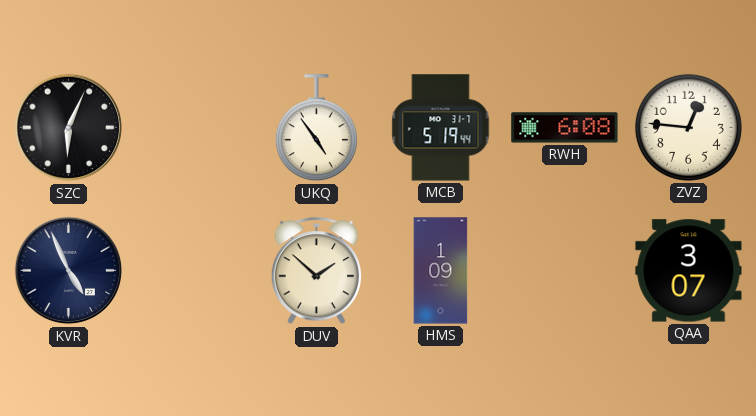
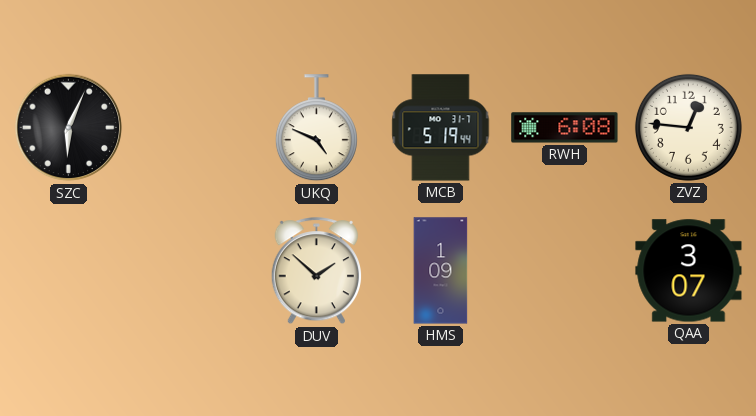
UKQ: 4:54 -> 4:49 (316, 128)
KVR: 4:56 -> none (69, 271)
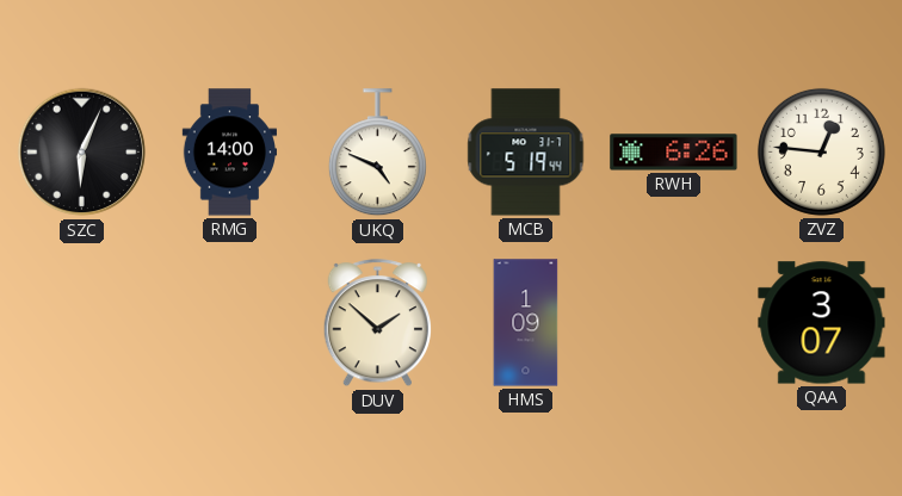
RMG: none -> 14:00 (229, 153)
RWH: 6:08 -> 6:26 (674, 153)
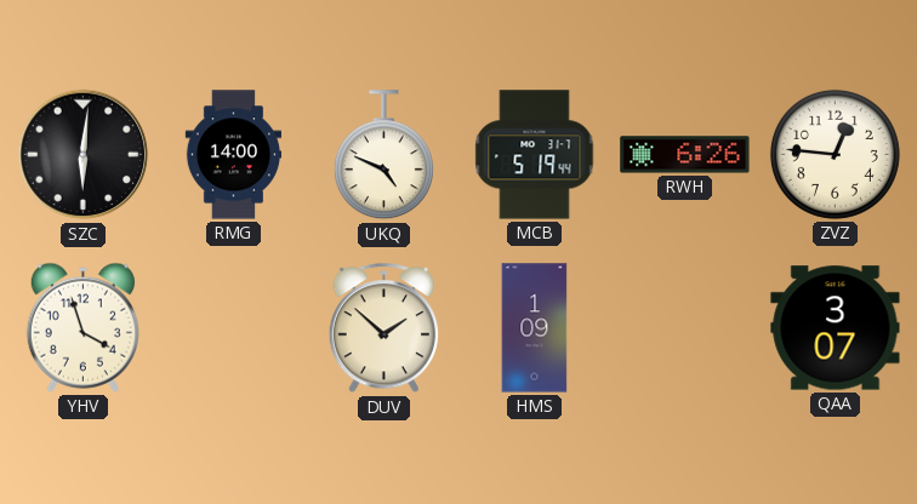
SZC: 6:04 -> 6:01 (84, 155)
YHV: none -> 3:57 (82, 327)
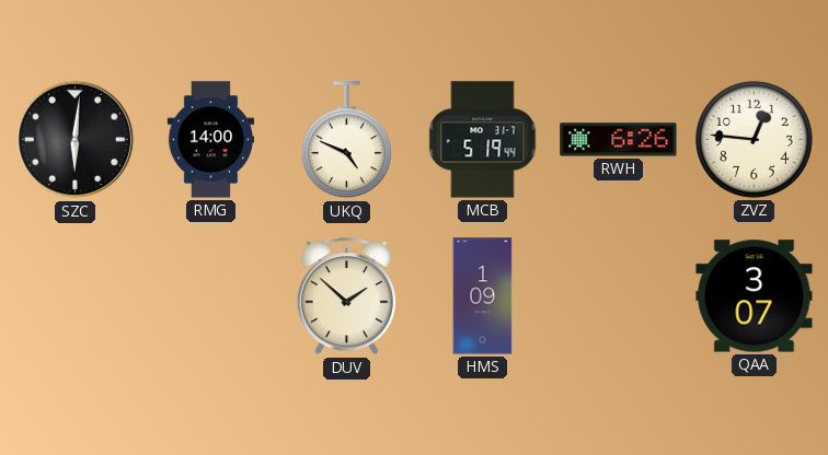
YHV: 3:57 -> none (82, 327)
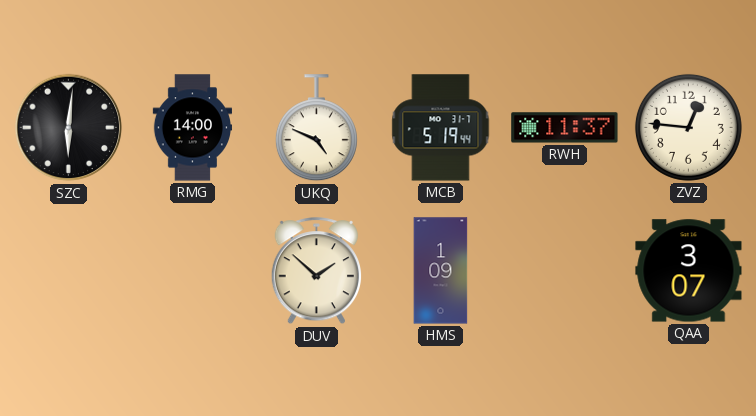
RWH: 6:26 -> 11:37 (565, 128)
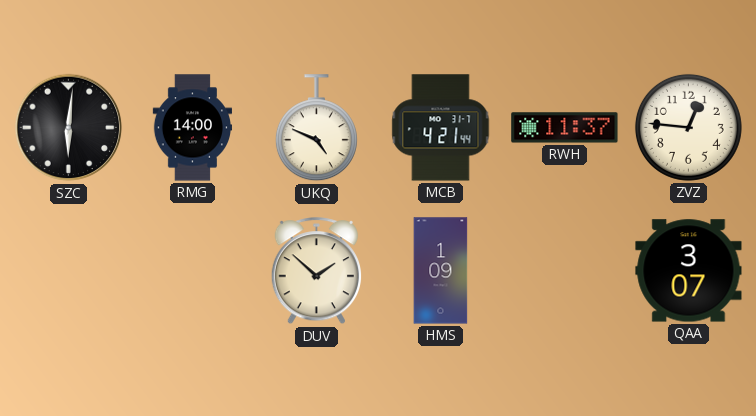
MCB: 5:19 -> 4:21 (441, 128)
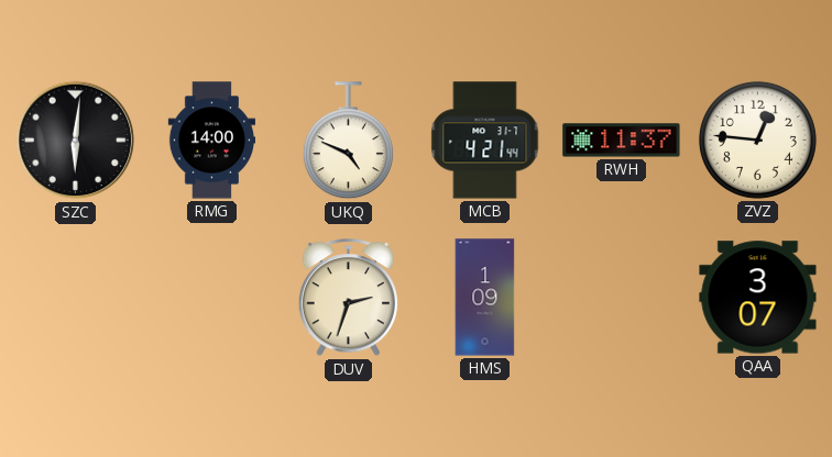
DUV: 1:52 -> 2:33 (348, 298)
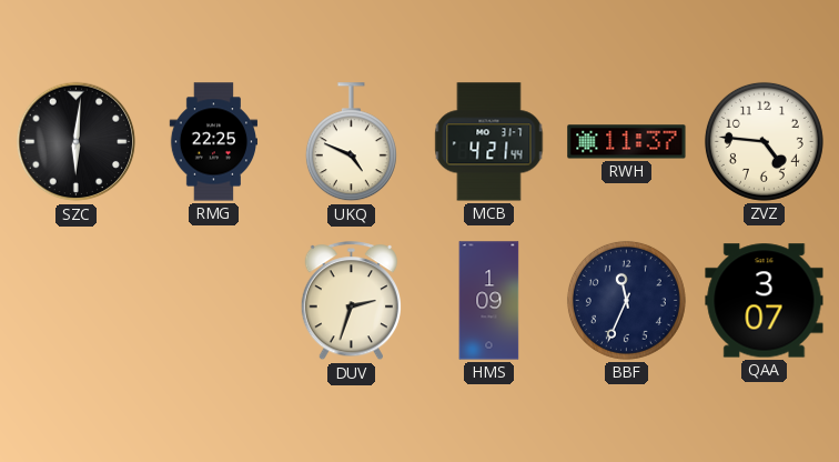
RMG: 14:00 -> 22:25 (213, 142)
ZVZ: 12:46 -> 4:46 (764, 141)
BBF: none -> 11:34 (626, 300)
